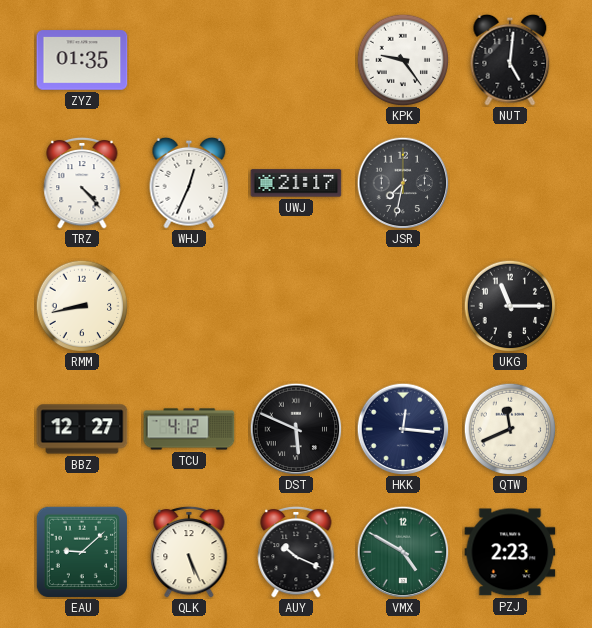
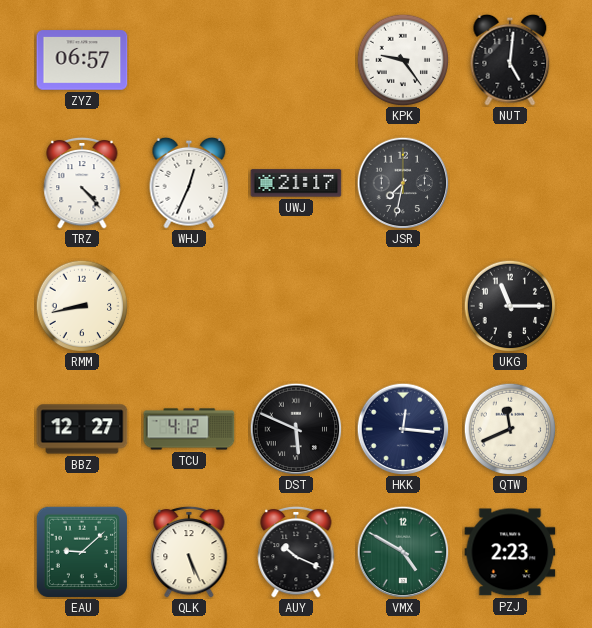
ZYZ: 01:35 -> 06:57 (82, 60)
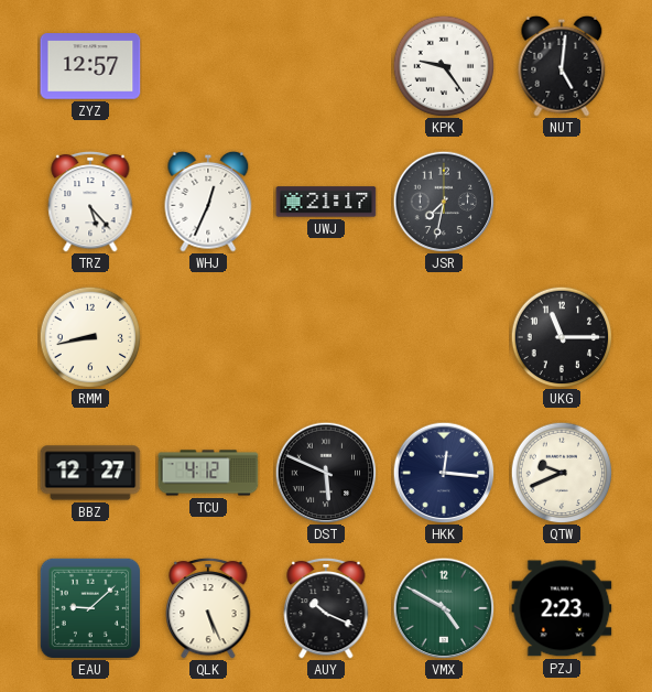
ZYZ: 06:57 -> 12:57 (90, 66)
TRZ: 4:23 -> 5:23 (90, 202)
QTW: 11:41 -> 9:41 (562, 473)
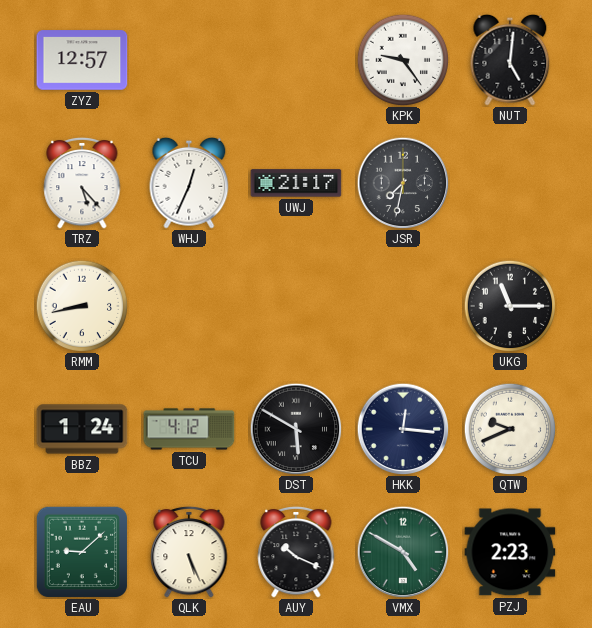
BBZ: 12:27 -> 1:24 (82, 429)
DST: 5:49 -> 5:50 (296, 429)
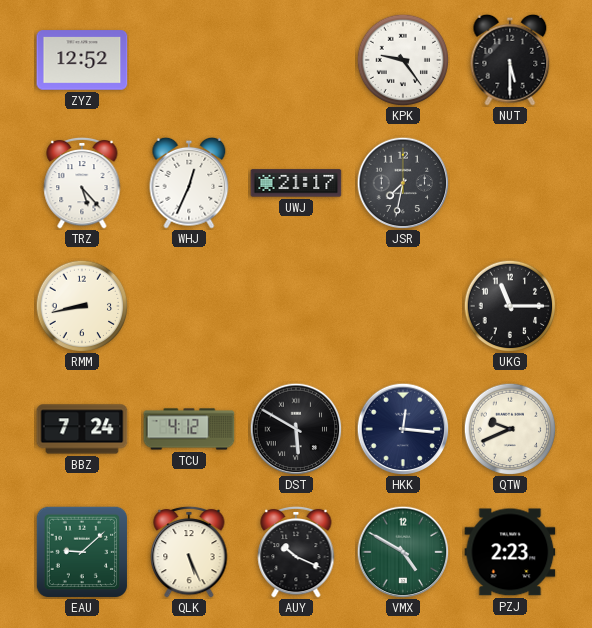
ZYZ: 12:57 -> 12:52 (82, 60)
NUT: 5:01 -> 5:30 (510, 60)
BBZ: 1:24 -> 7:24 (82, 429)
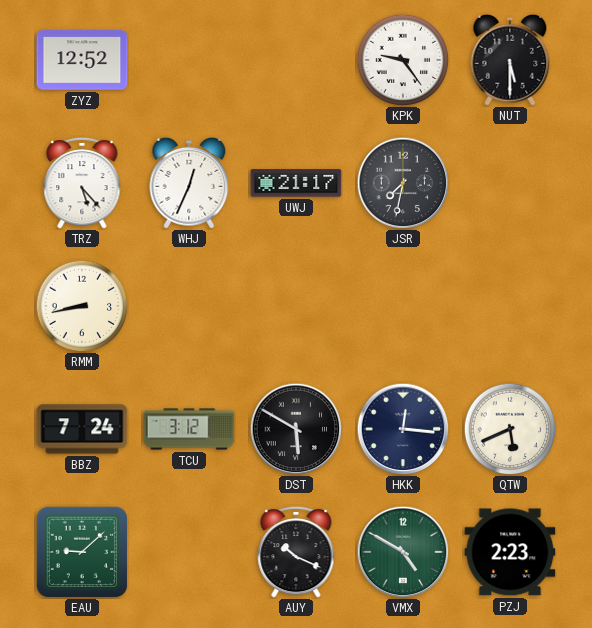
UKG: 11:15 -> none (510, 306)
TCU: 4:12 -> 3:12 (189, 429)
QTW: 9:41 -> 5:41 (510, 429)
QLK: 5:26 -> none (189, 552)
